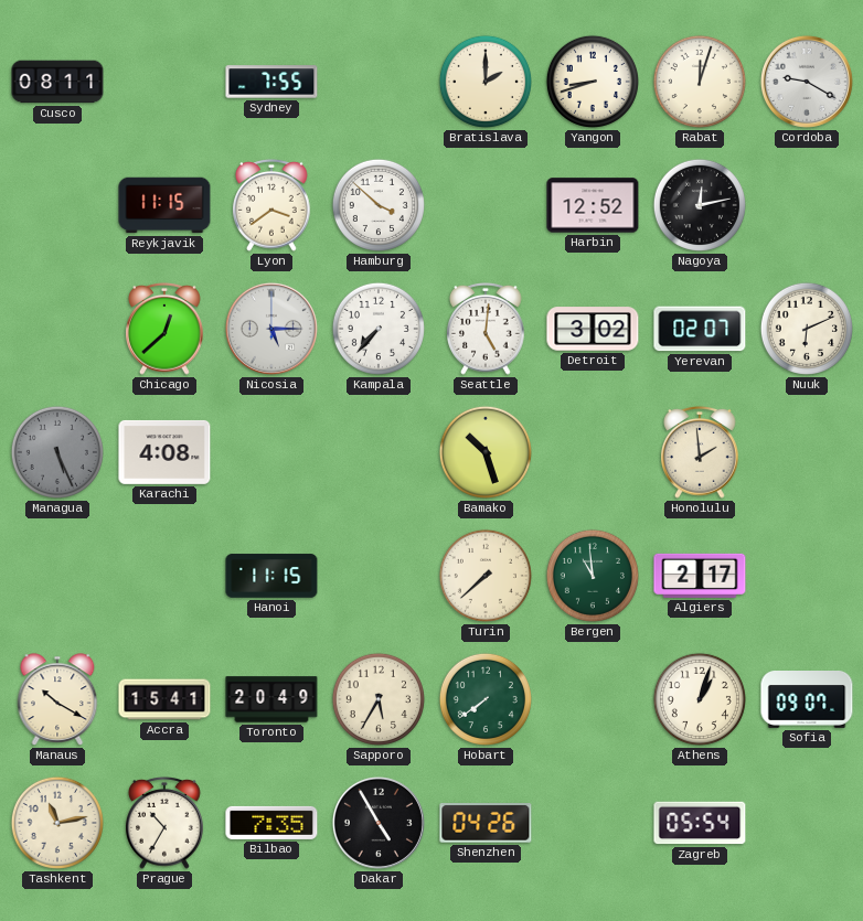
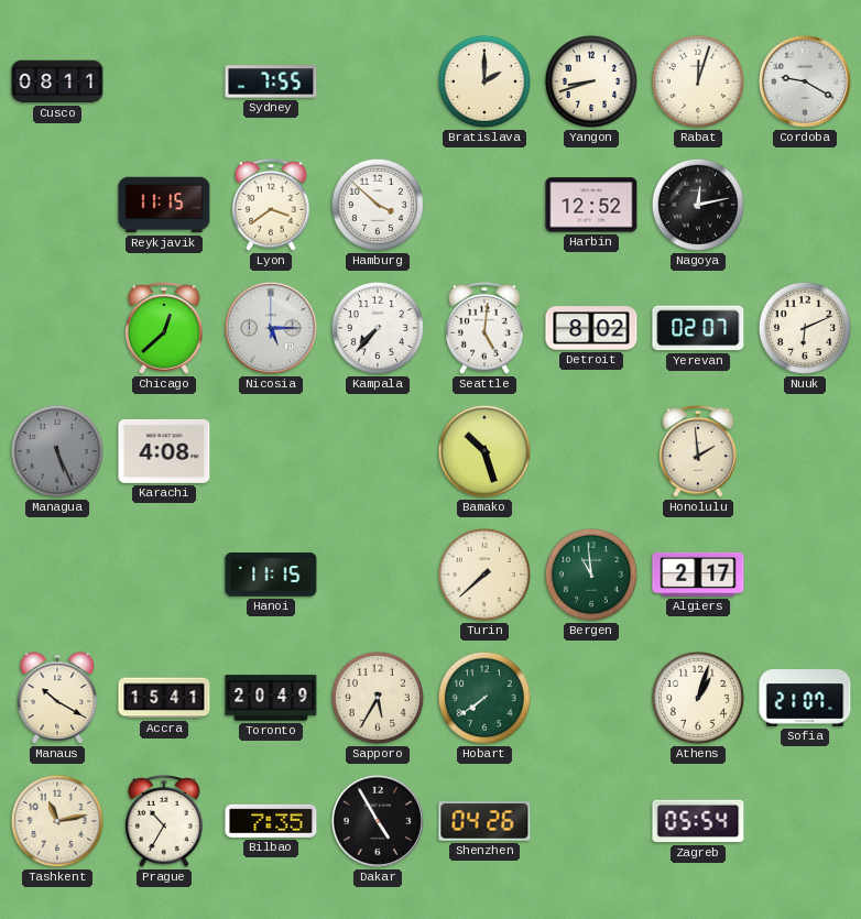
Detroit: 3:02 -> 8:02 (591, 328)
Sofia: 09:07 -> 21:07 (805, 699)
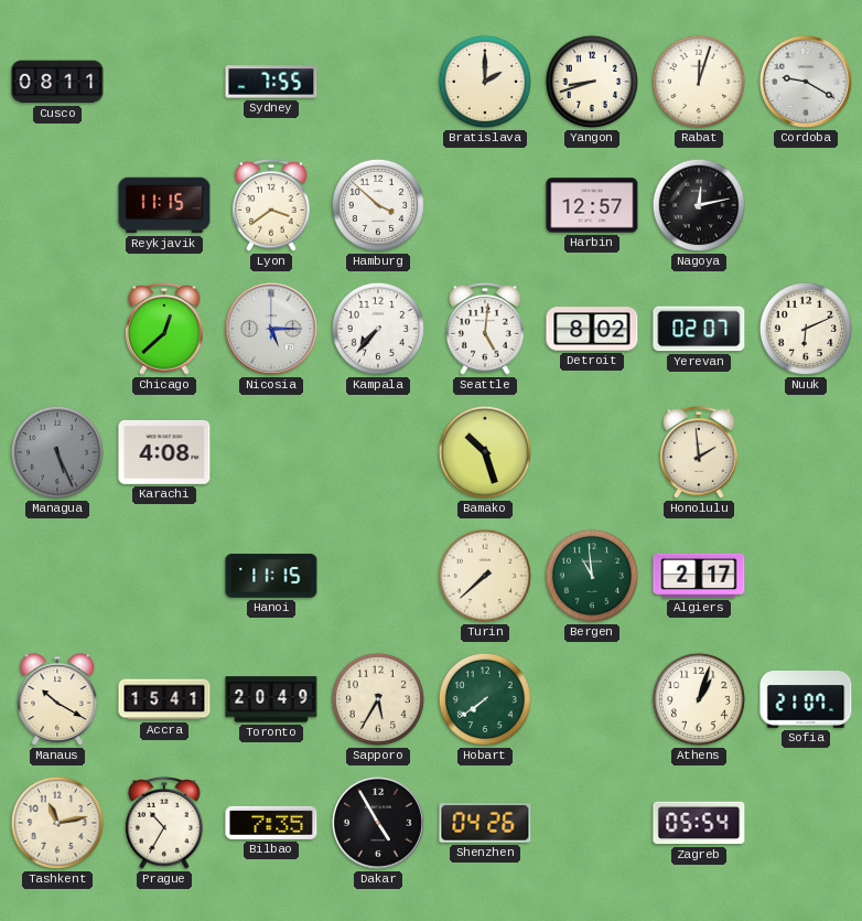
Harbin: 12:52 -> 12:57 (592, 205)
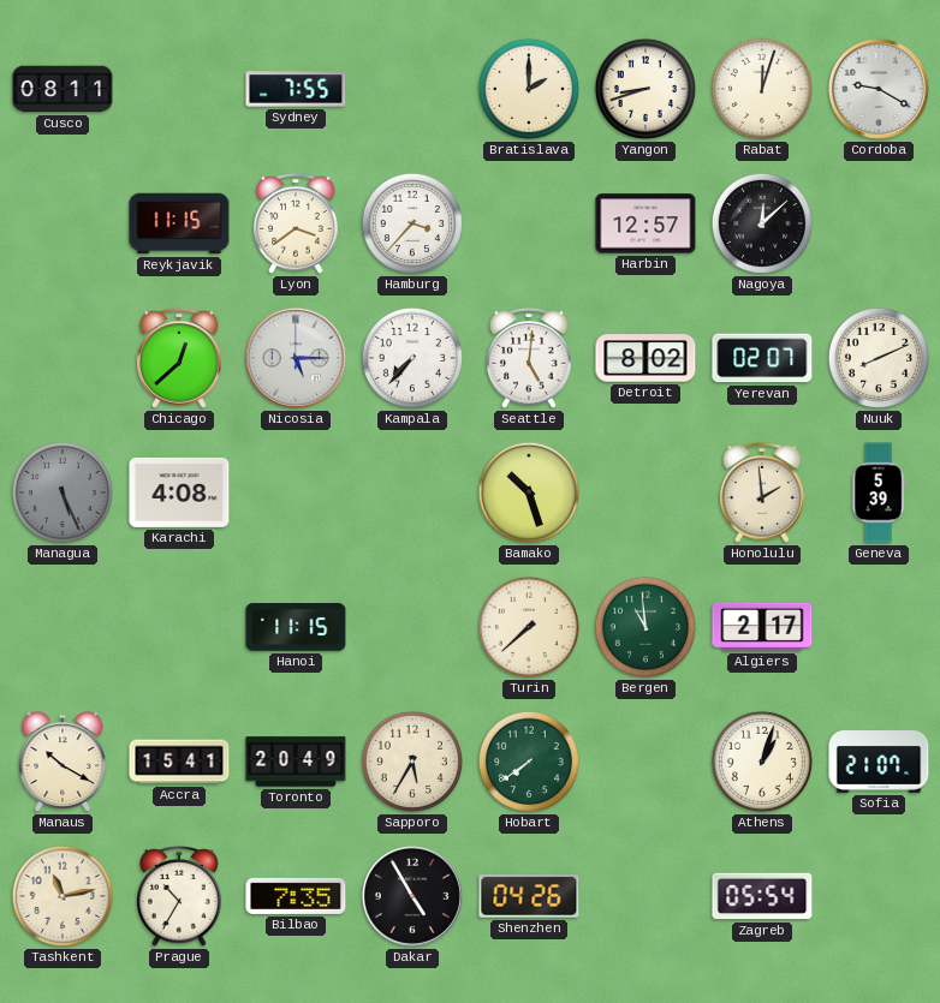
Hamburg: 3:52 -> 3:37 (412, 223)
Nagoya: 12:13 -> 12:08 (762, 223)
Nuuk: 6:11 -> 8:11 (879, 358)
Geneva: none -> 5:39 (879, 492)
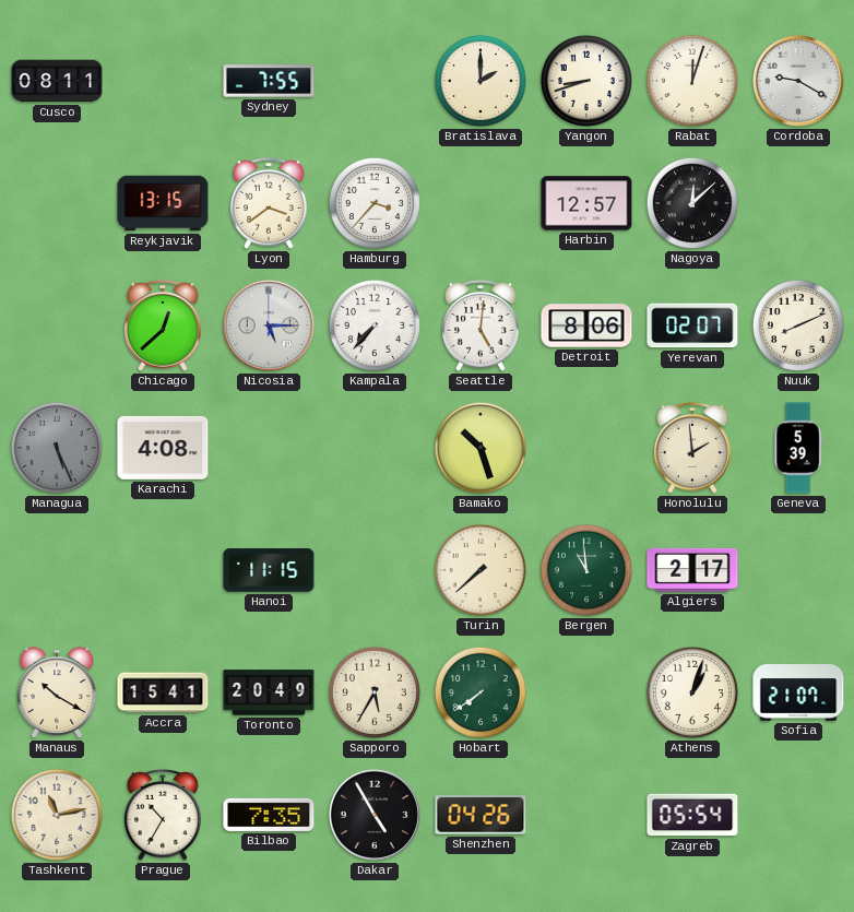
Reykjavik: 11:15 -> 13:15 (163, 203)
Detroit: 8:02 -> 8:06 (586, 325)
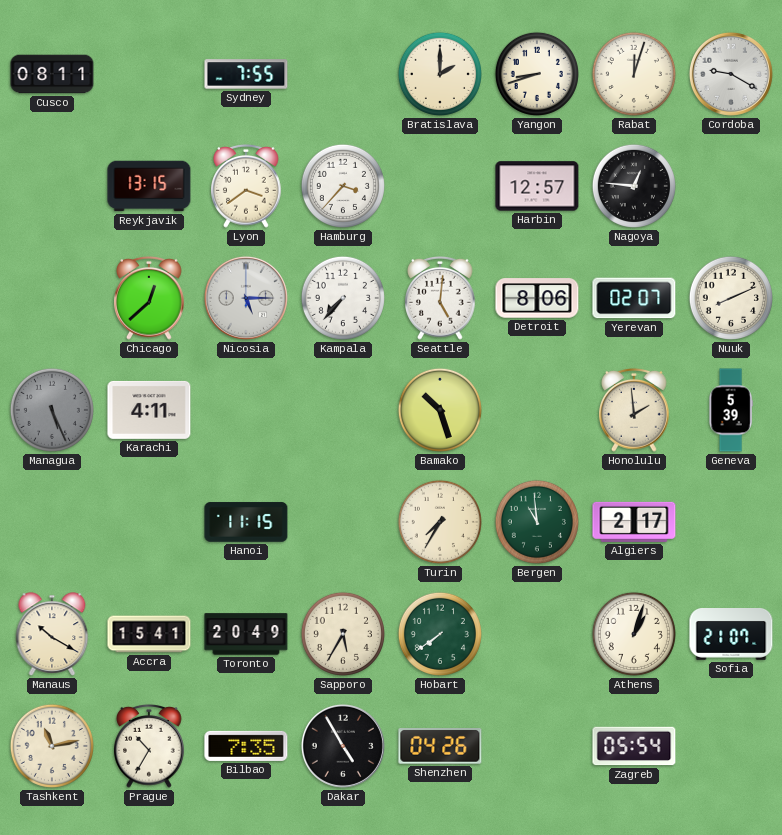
Nagoya: 12:08 -> 12:46 (634, 186)
Karachi: 4:08 -> 4:11 (149, 410)
Turin: 7:38 -> 7:35 (440, 522)
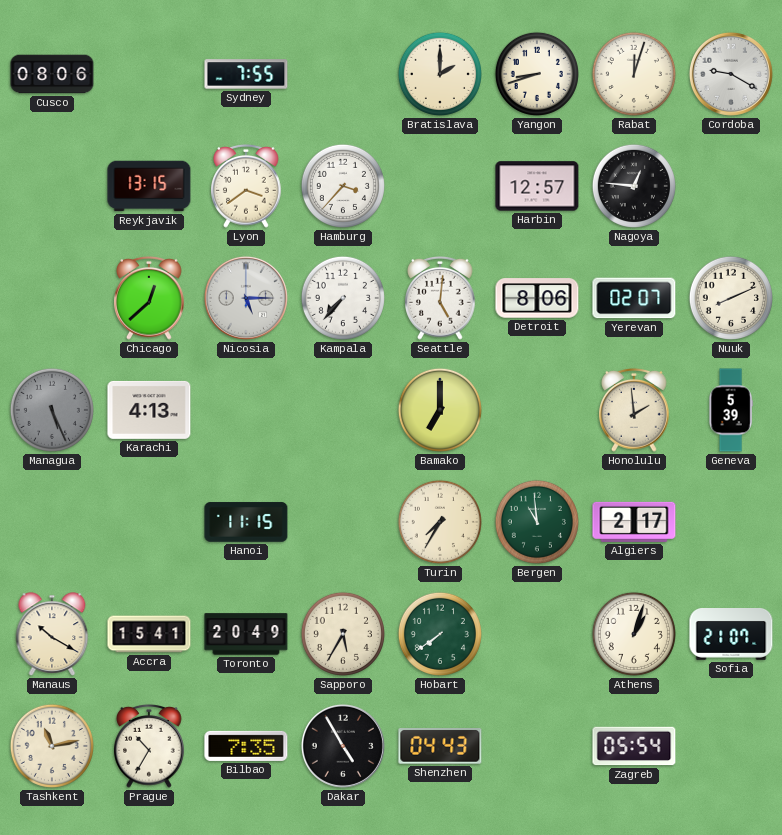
Cusco: 08:11 -> 08:06 (52, 74)
Karachi: 4:11 -> 4:13 (149, 410)
Bamako: 10:27 -> 7:00 (440, 410)
Shenzhen: 04:26 -> 04:43 (440, 747)
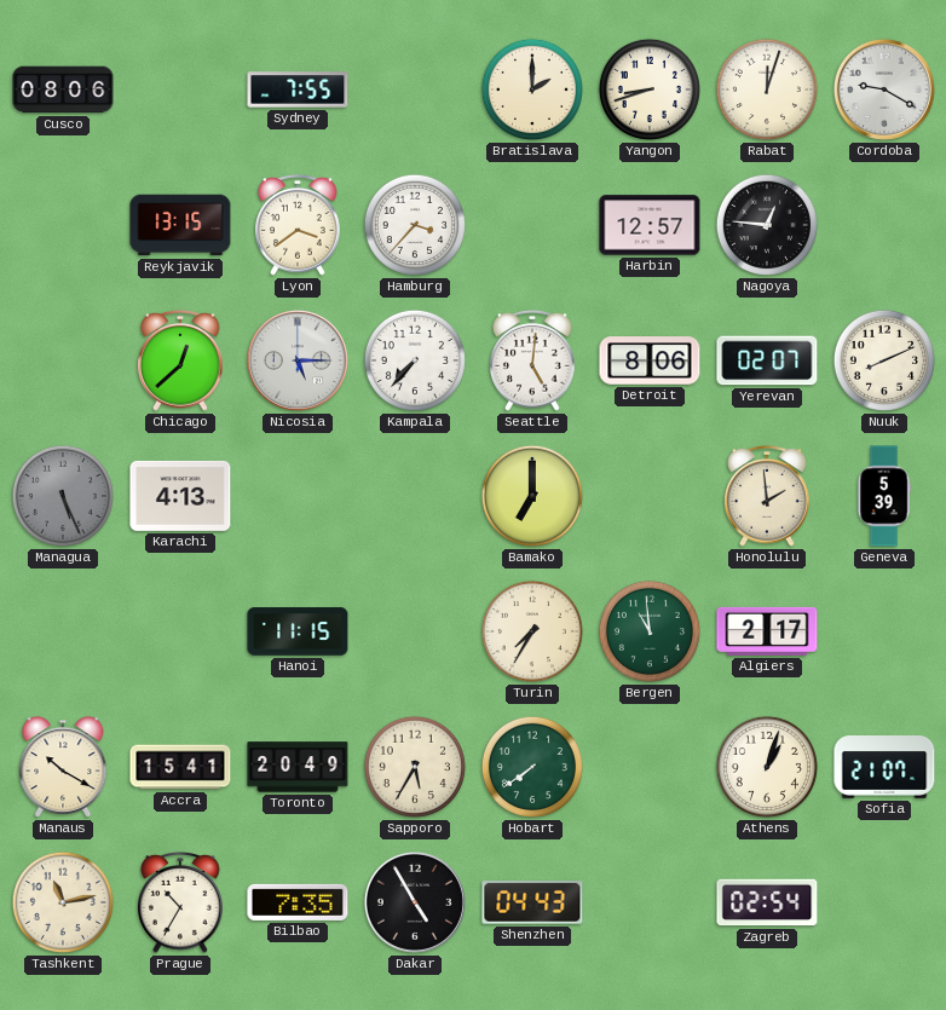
Zagreb: 05:54 -> 02:54 (767, 902)
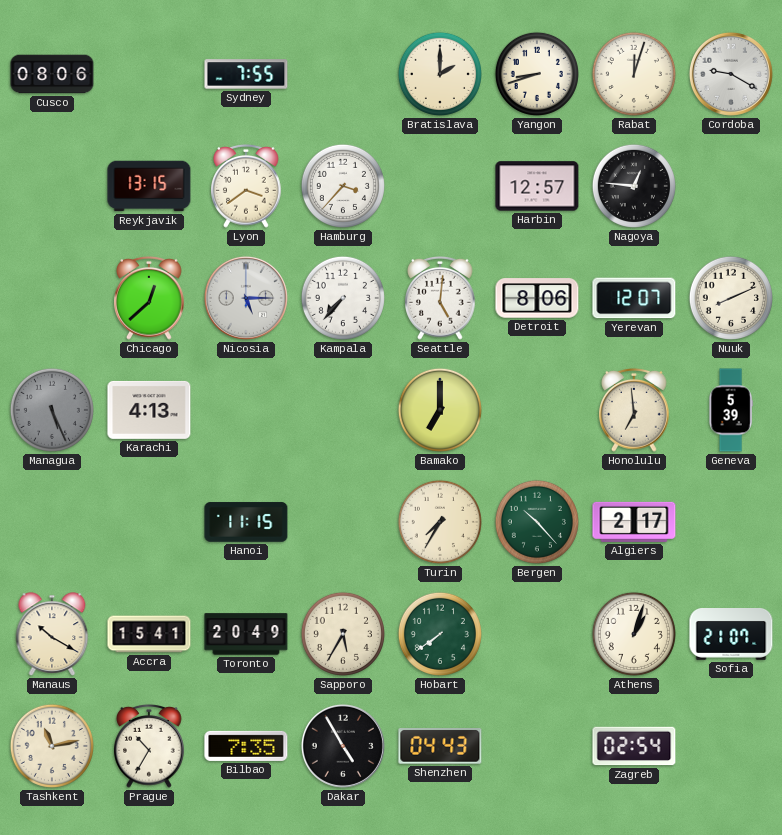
Yerevan: 02:07 -> 12:07 (634, 298)
Honolulu: 1:59 -> 6:59 (634, 410)
Bergen: 10:59 -> 10:23 (537, 522)
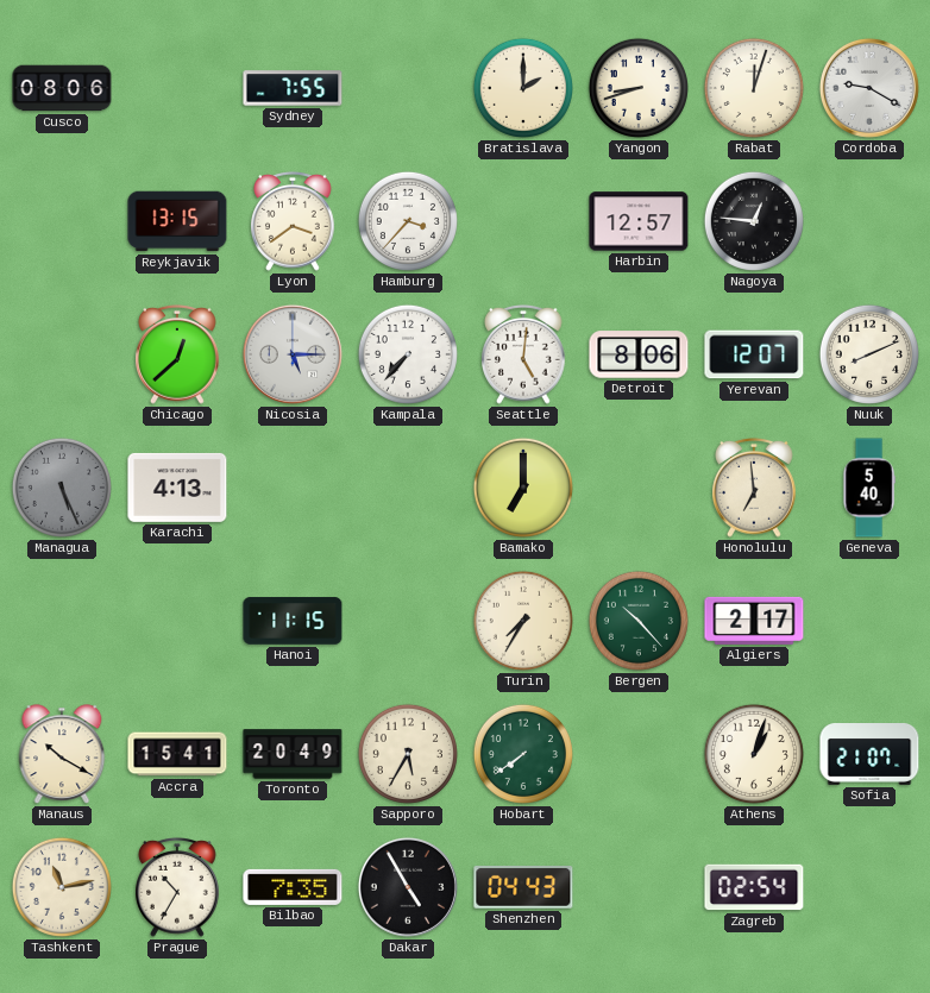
Geneva: 5:39 -> 5:40 (869, 488)
